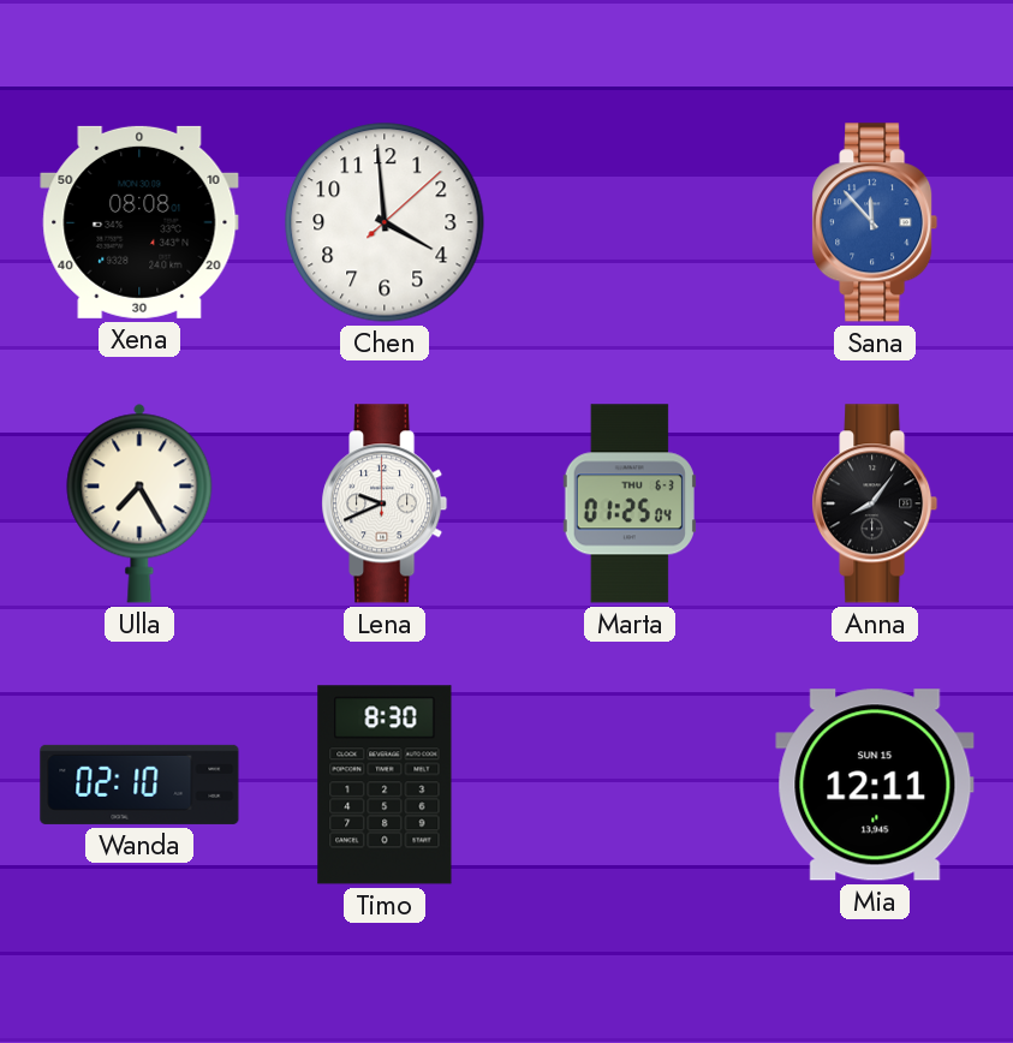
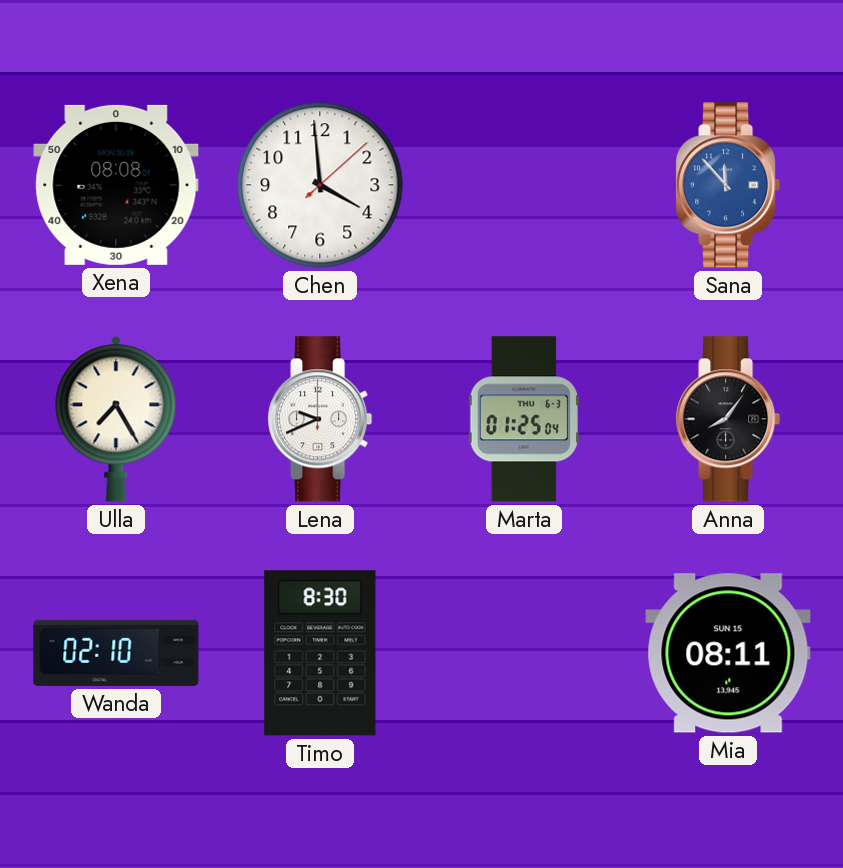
Mia: 12:11 -> 08:11 (728, 653)
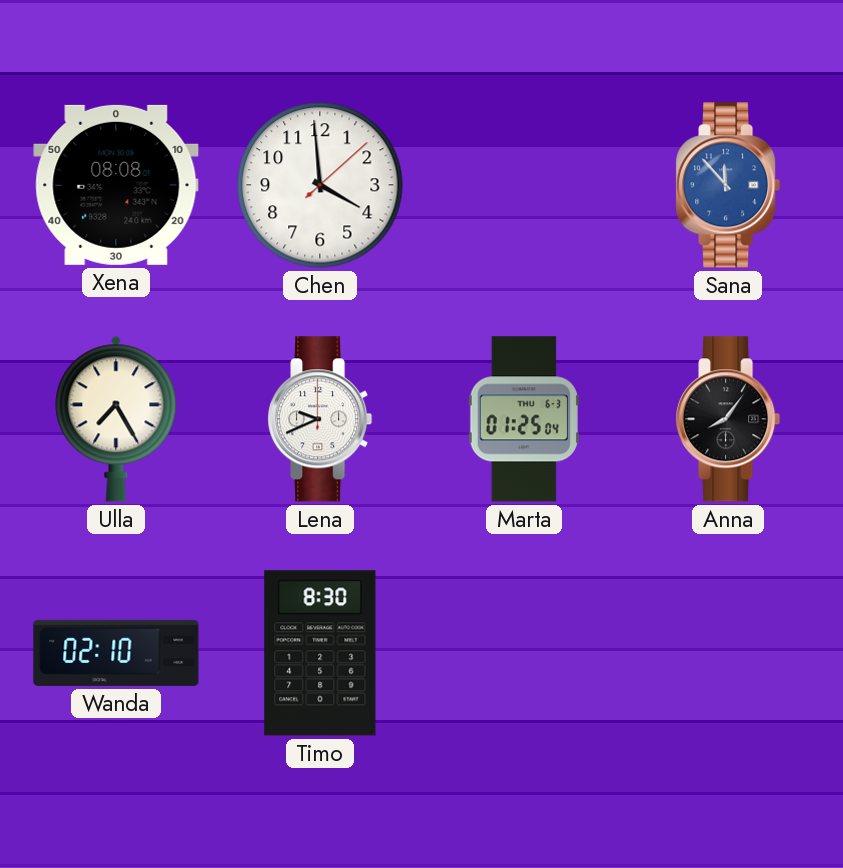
Mia: 08:11 -> none (728, 653)
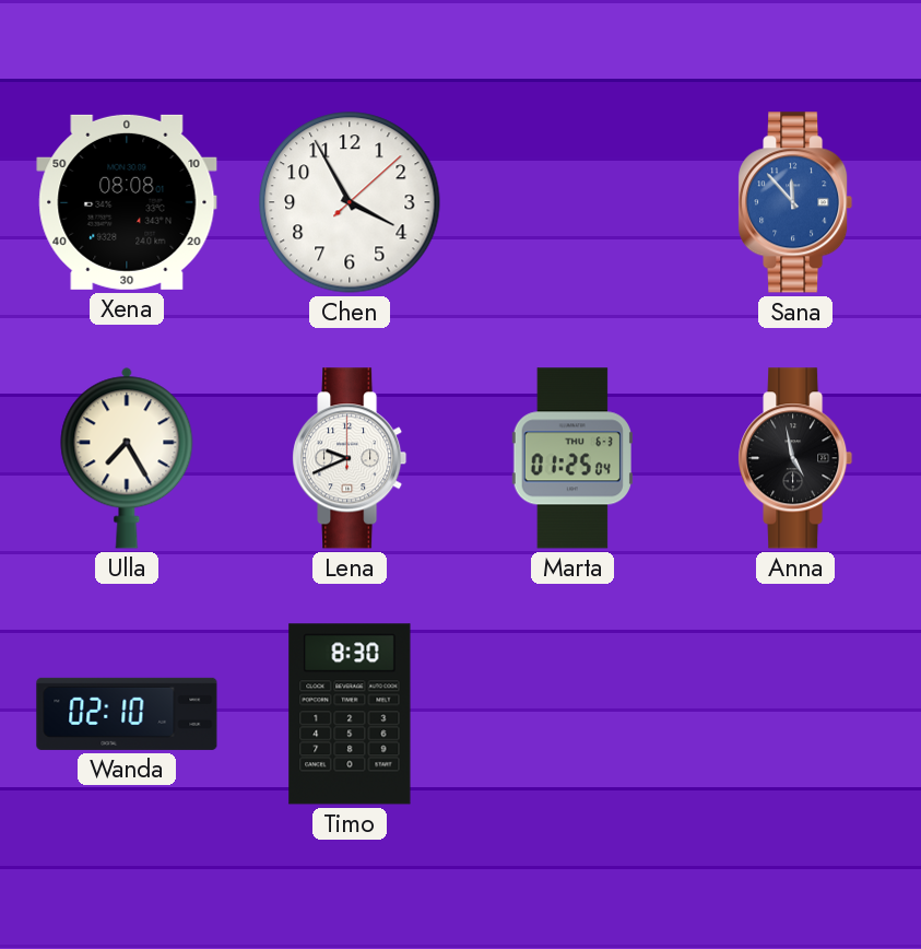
Chen: 3:59 -> 3:55 (350, 202)
Anna: 8:06 -> 4:58 (795, 458)
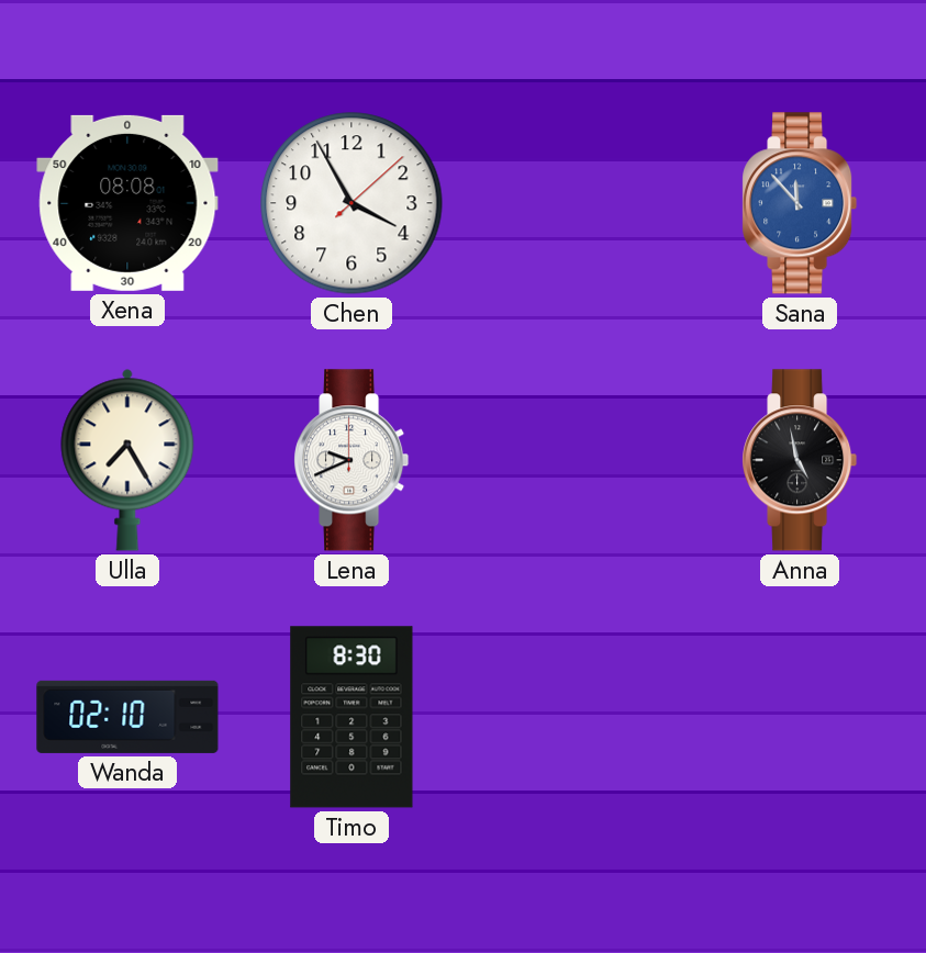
Marta: 01:25 -> none (572, 458)
